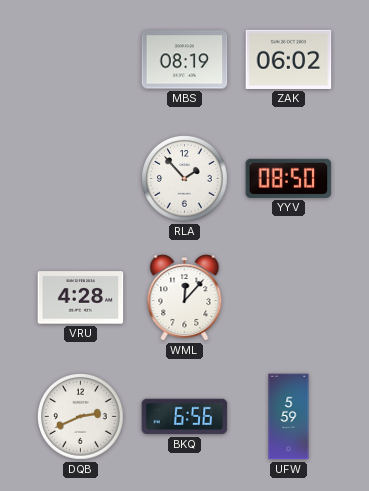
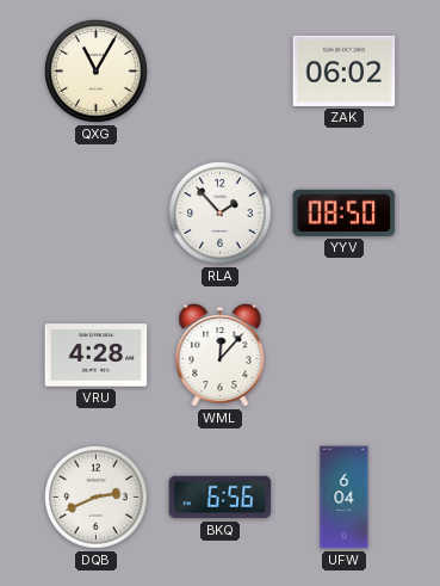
QXG: none -> 11:05 (97, 72)
MBS: 08:19 -> none (185, 60)
UFW: 5:59 -> 6:04 (345, 498)
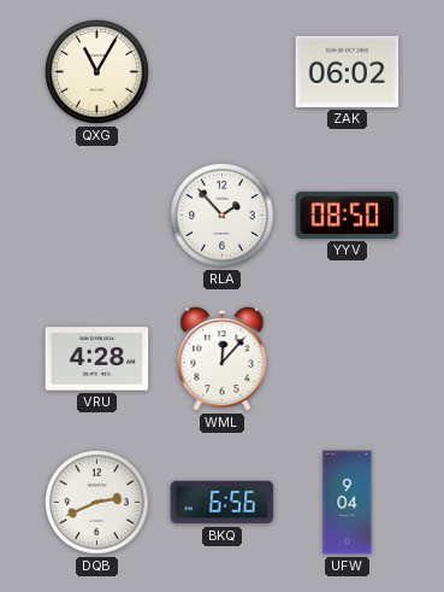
UFW: 6:04 -> 9:04 (348, 503)
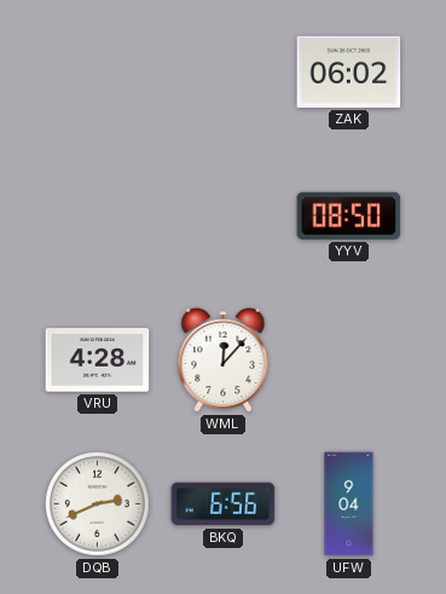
QXG: 11:05 -> none (97, 72)
RLA: 1:53 -> none (223, 216)
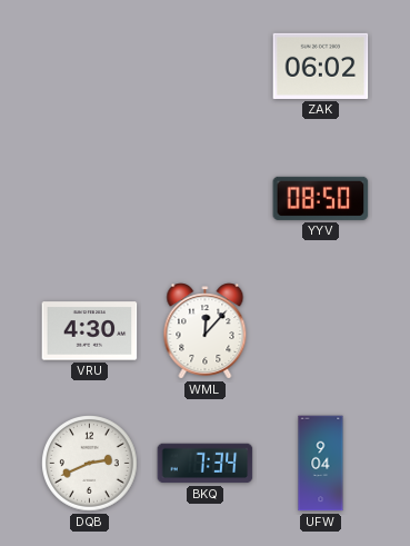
VRU: 4:28 -> 4:30 (90, 331)
BKQ: 6:56 -> 7:34 (206, 464)
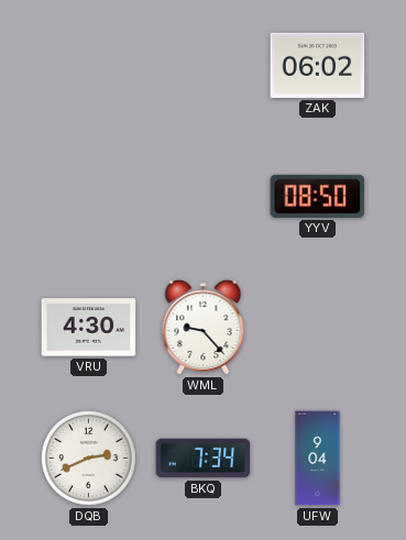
WML: 12:07 -> 9:23 (204, 328)
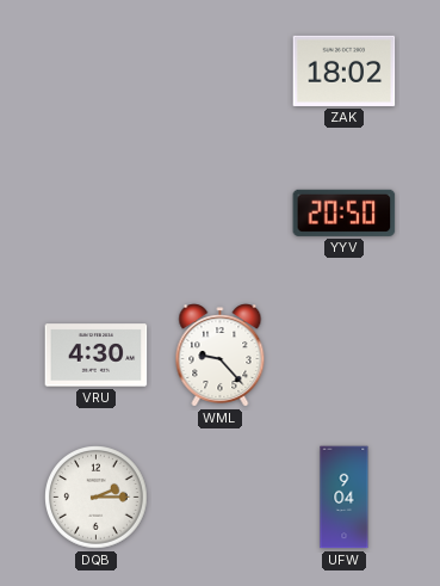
ZAK: 06:02 -> 18:02 (345, 70)
YYV: 08:50 -> 20:50 (345, 212)
DQB: 2:41 -> 2:15 (97, 498)
BKQ: 7:34 -> none (204, 459)
